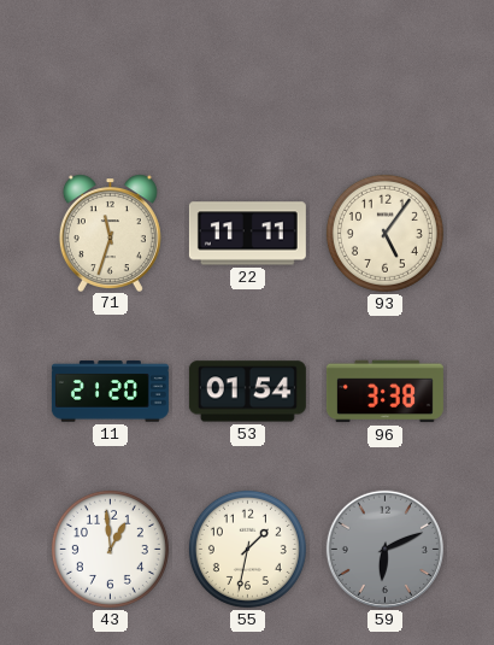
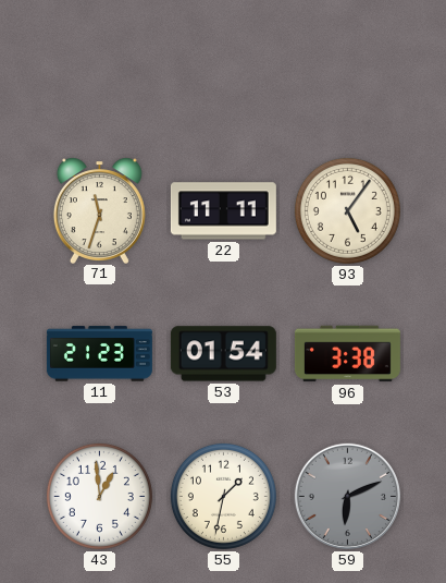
11: 21:20 -> 21:23 (99, 354)
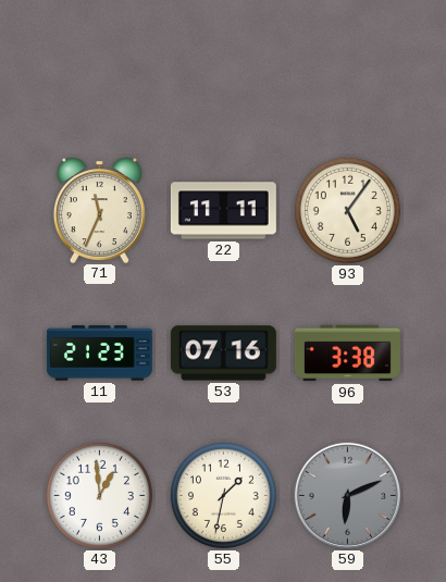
71: 11:33 -> 11:34 (99, 210)
53: 01:54 -> 07:16 (223, 354)
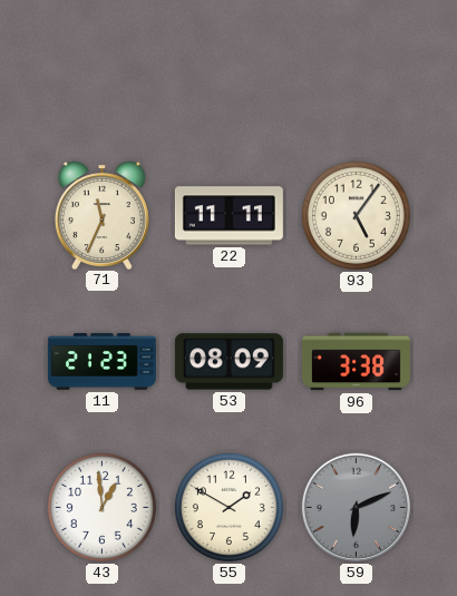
53: 07:16 -> 08:09 (229, 362)
55: 1:32 -> 1:50 (229, 507)
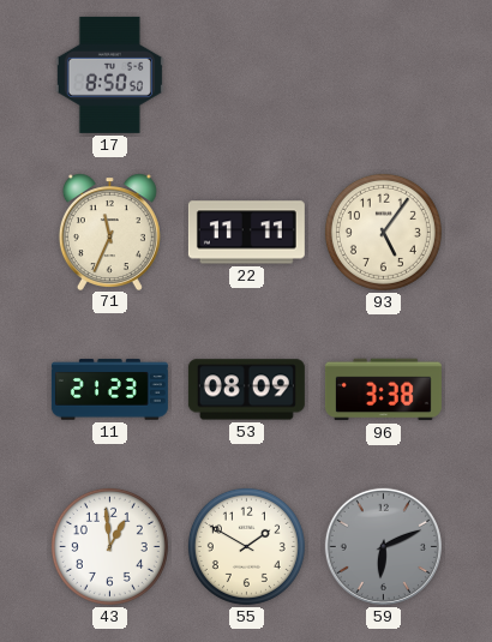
17: none -> 8:50 (109, 74)
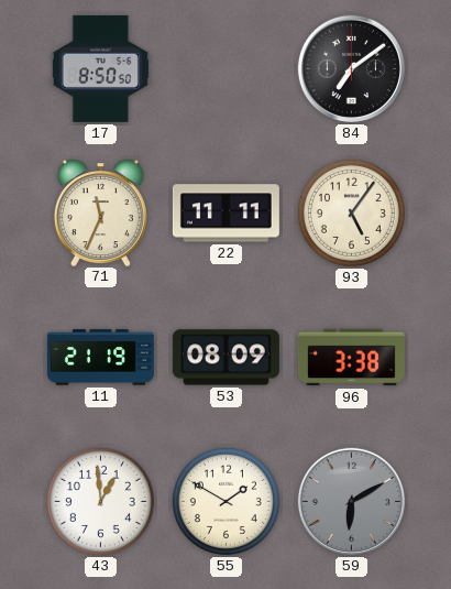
84: none -> 7:09 (351, 68)
11: 21:23 -> 21:19 (100, 358)
59: 6:11 -> 6:10 (351, 501)
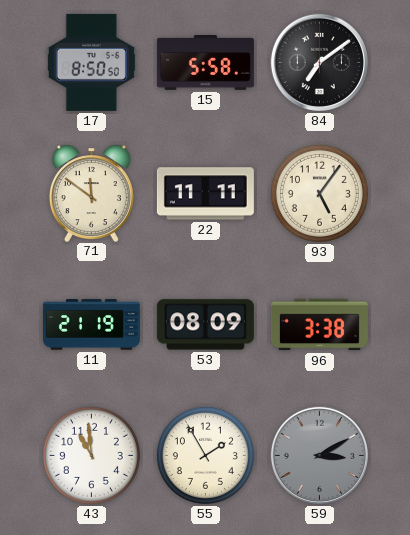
15: none -> 5:58 (205, 63)
71: 11:34 -> 11:51 (91, 193)
43: 12:59 -> 10:59 (91, 455)
55: 1:50 -> 1:55 (205, 455)
59: 6:10 -> 3:10 (319, 455)
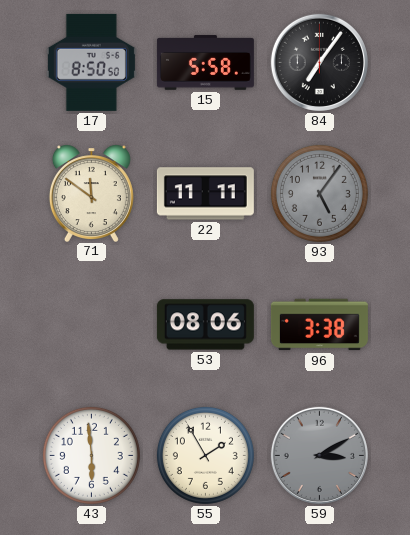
84: 7:09 -> 7:06 (319, 62)
93 dial: cream -> grey (319, 193)
11: 21:19 -> none (91, 325)
53: 08:09 -> 08:06 (205, 325)
43: 10:59 -> 5:59 (91, 455)
